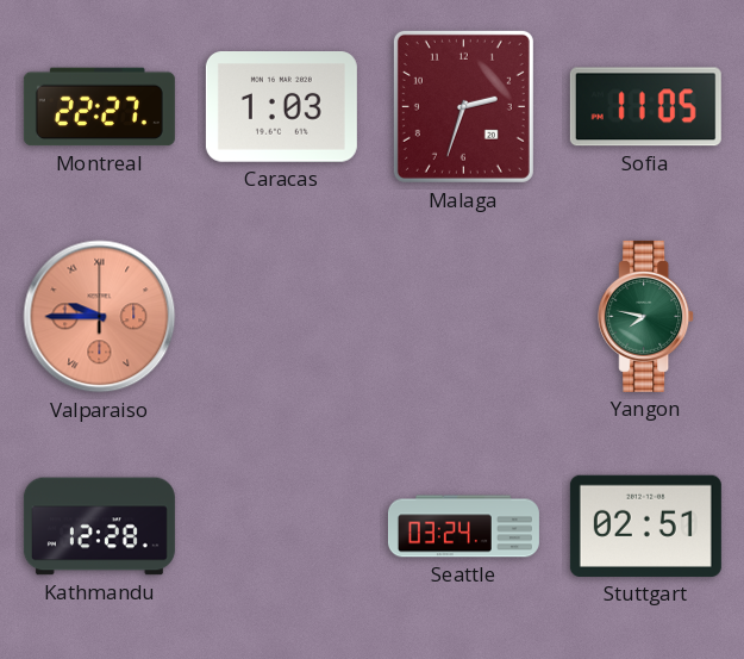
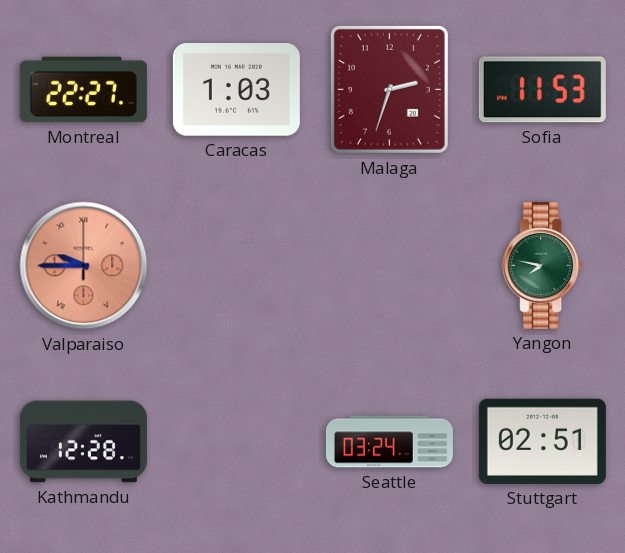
Sofia: 11:05 -> 11:53 (542, 90)
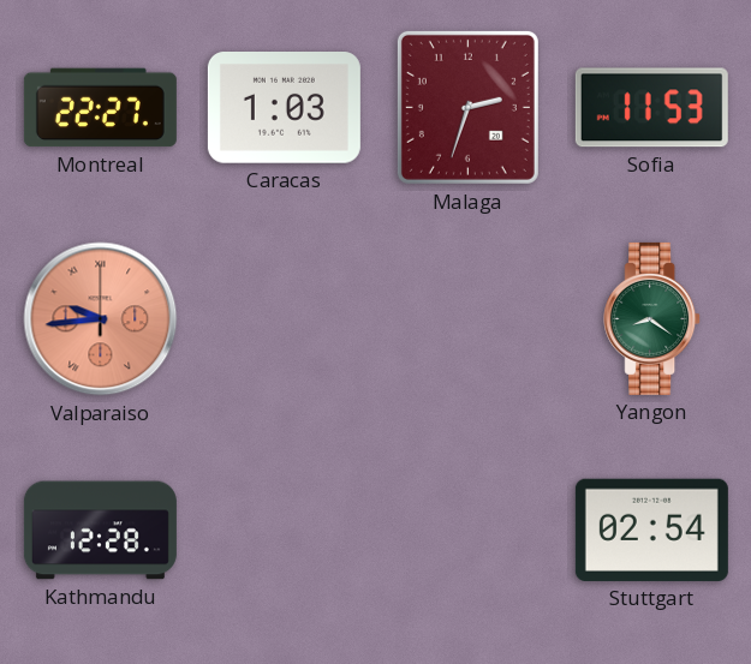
Valparaiso: 9:45 -> 9:44 (101, 319)
Yangon: 7:47 -> 8:21 (652, 318)
Seattle: 03:24 -> none (389, 442)
Stuttgart: 02:51 -> 02:54 (651, 530)
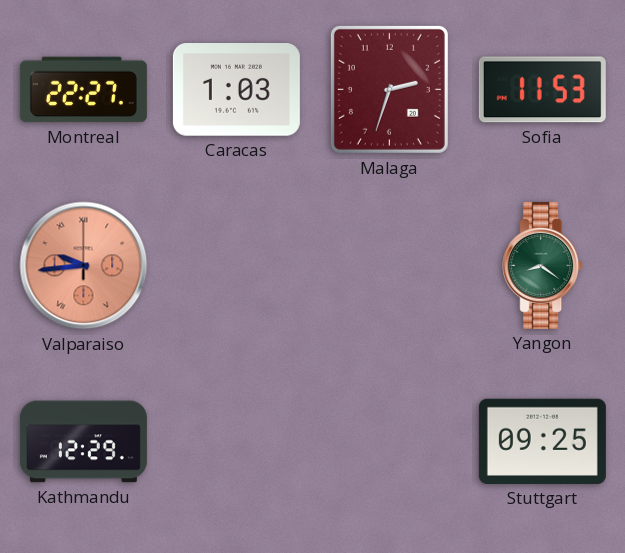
Kathmandu: 12:28 -> 12:29 (83, 442)
Stuttgart: 02:54 -> 09:25 (542, 441)
